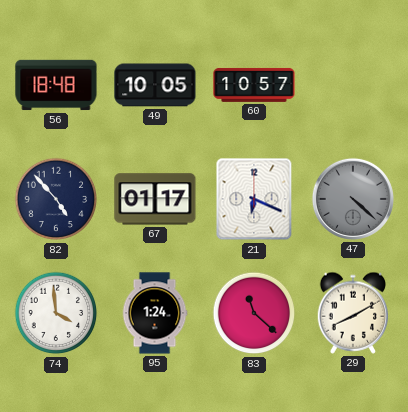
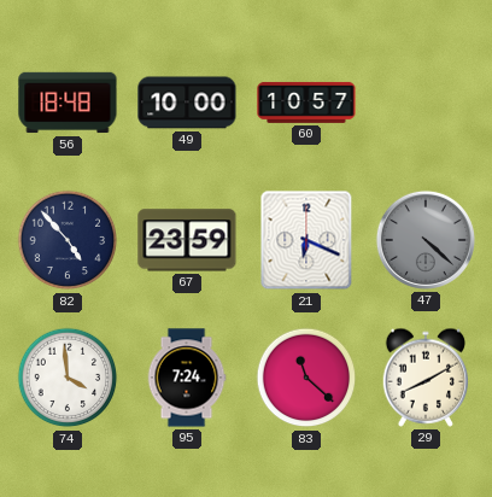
49: 10:05 -> 10:00 (187, 103)
67: 01:17 -> 23:59 (187, 240)
95: 1:24 -> 7:24 (187, 378)
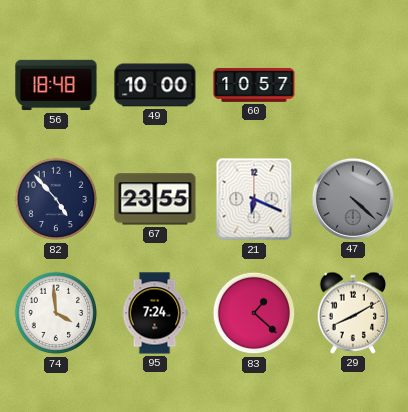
67: 23:59 -> 23:55 (155, 199)
83: 11:22 -> 1:22 (254, 313)
